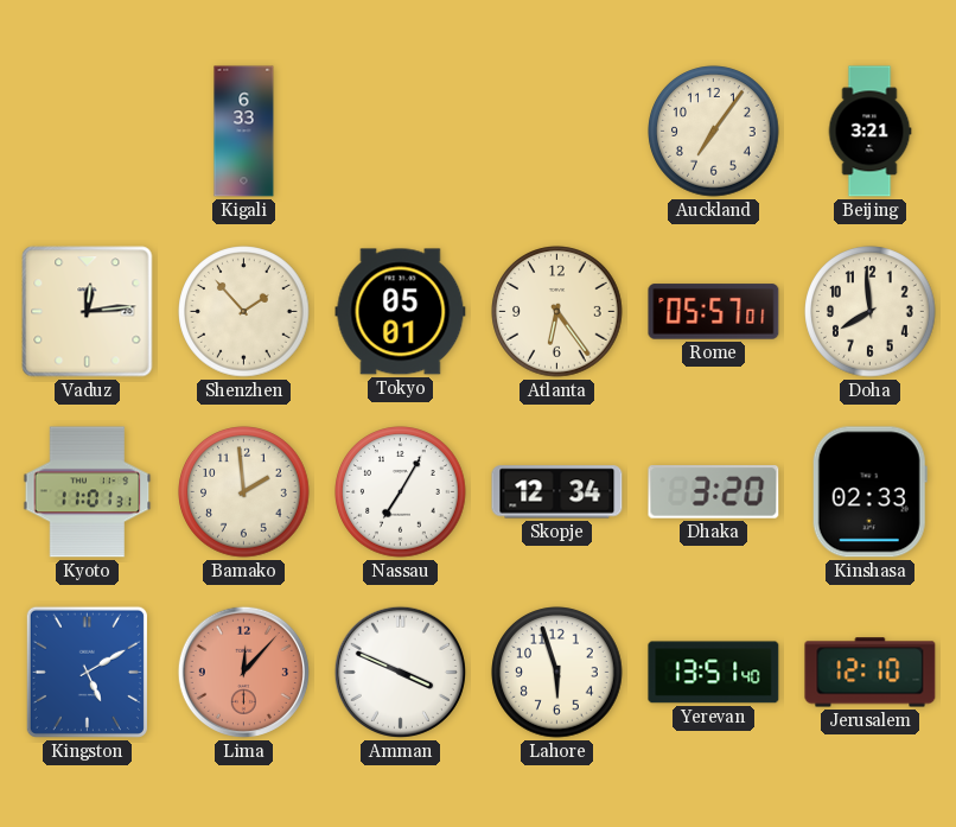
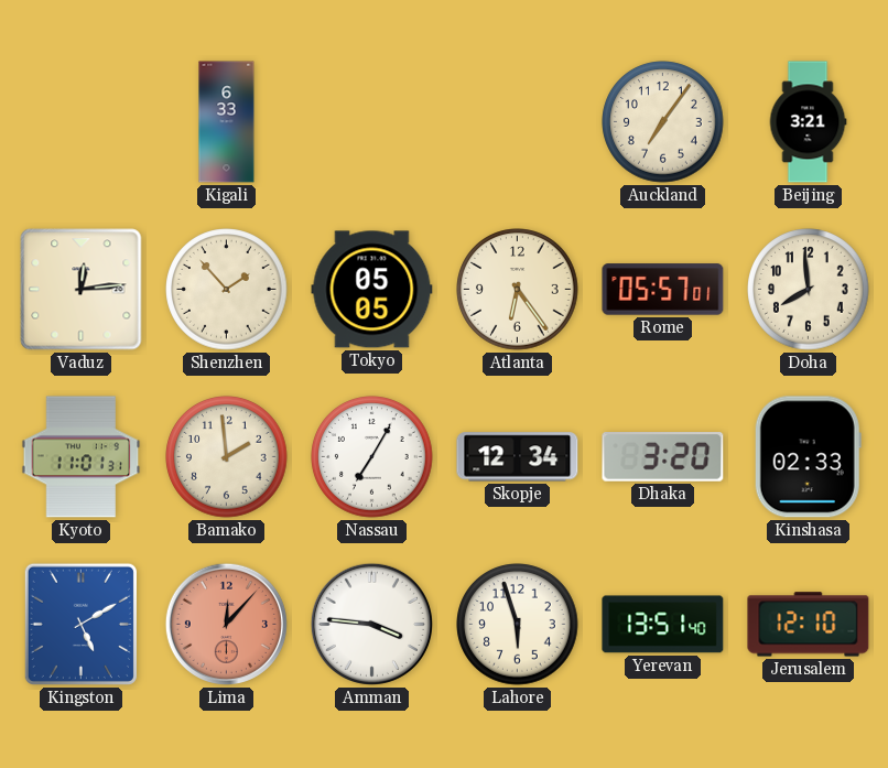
Tokyo: 05:01 -> 05:05 (372, 290)
Amman: 3:49 -> 3:46 (371, 624)
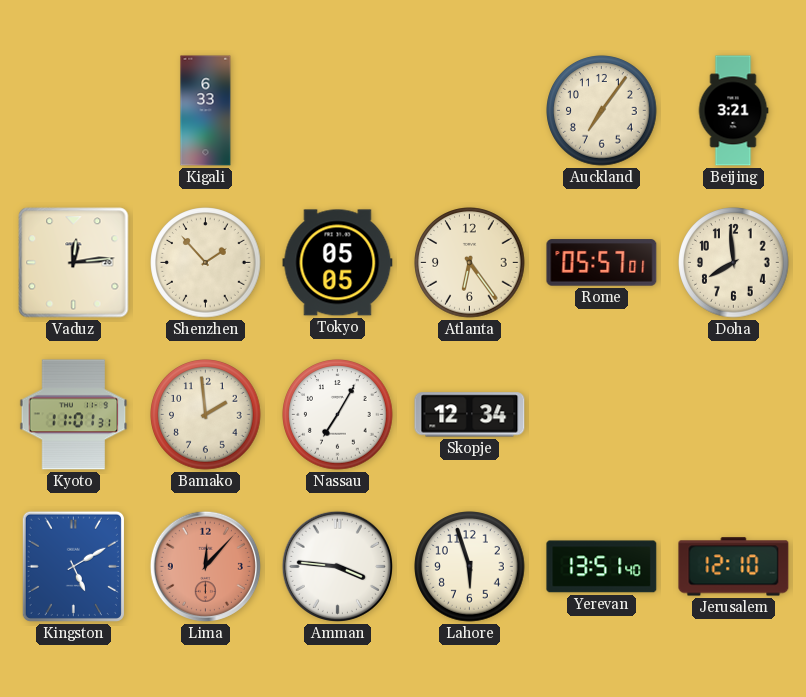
Dhaka: 3:20 -> none (663, 457)
Kinshasa: 02:33 -> none (808, 457)
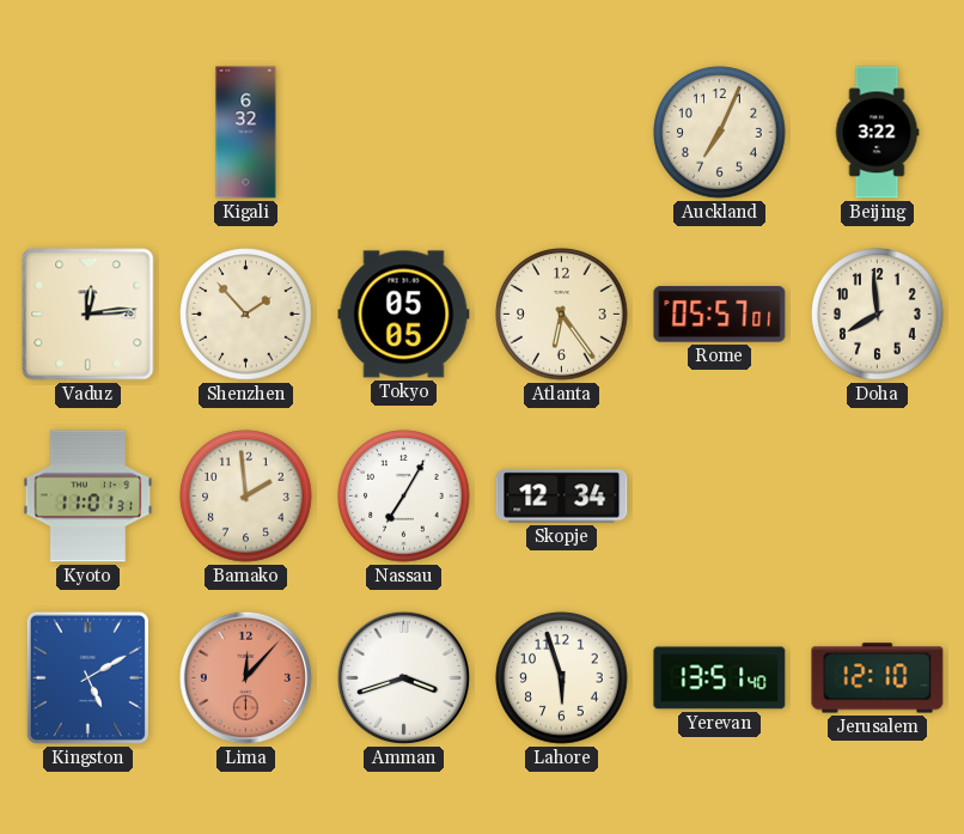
Kigali: 6:33 -> 6:32 (246, 133)
Auckland: 7:06 -> 7:04 (720, 133)
Beijing: 3:21 -> 3:22 (877, 133)
Amman: 3:46 -> 3:42 (403, 677)
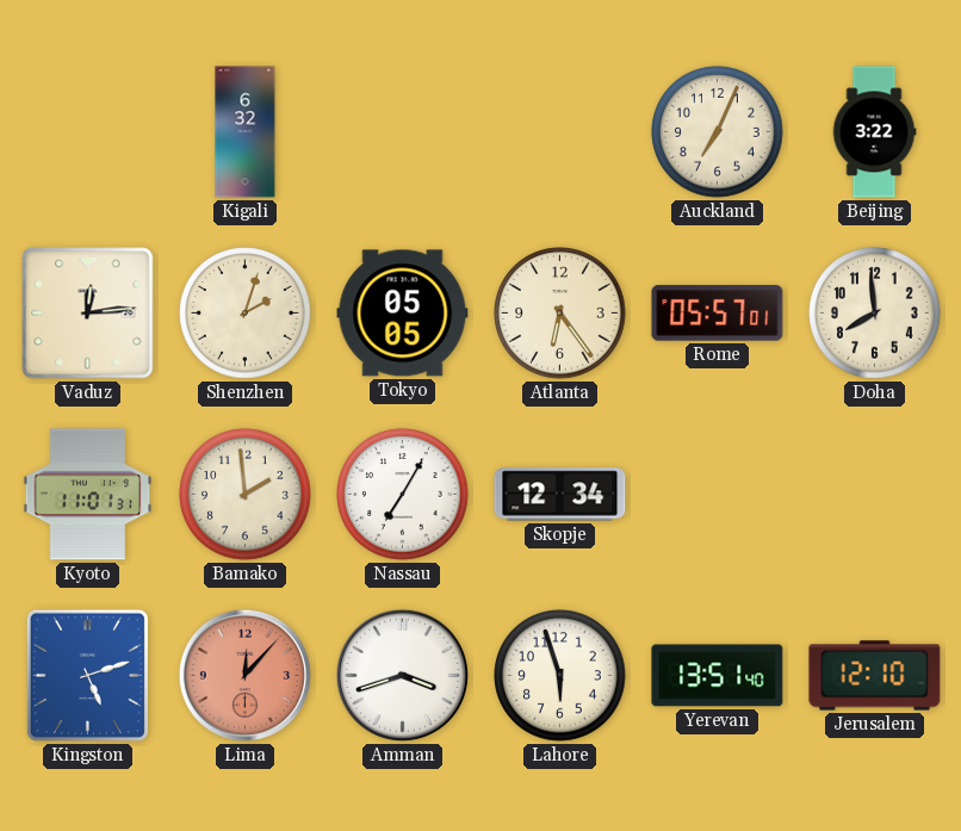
Shenzhen: 1:53 -> 2:03 (246, 314)
Kingston: 5:10 -> 5:12 (87, 675)
